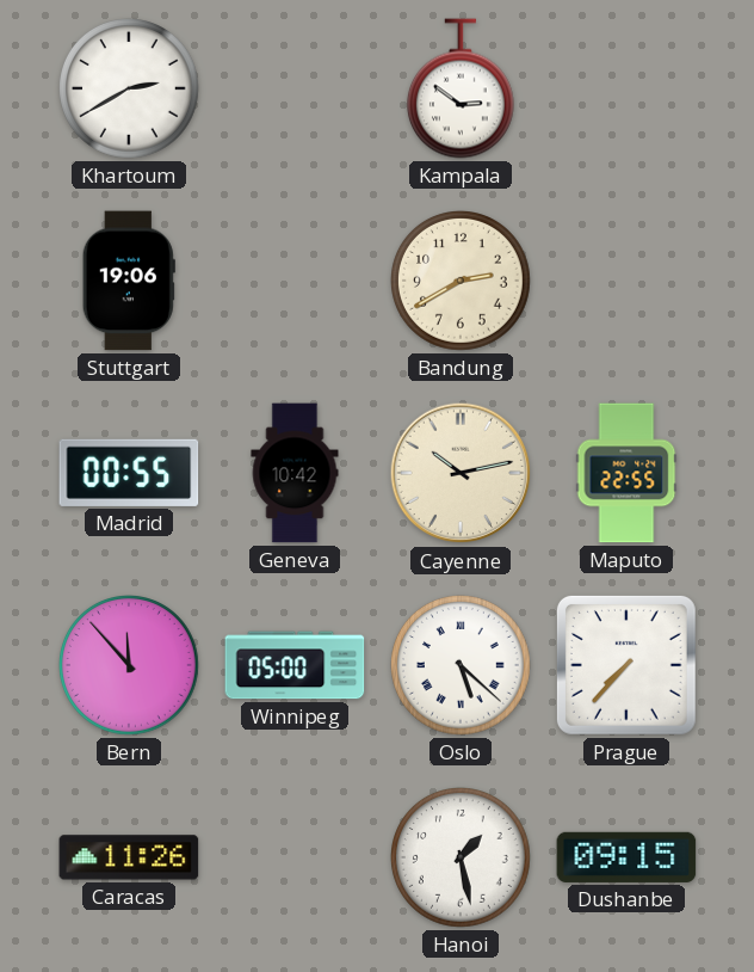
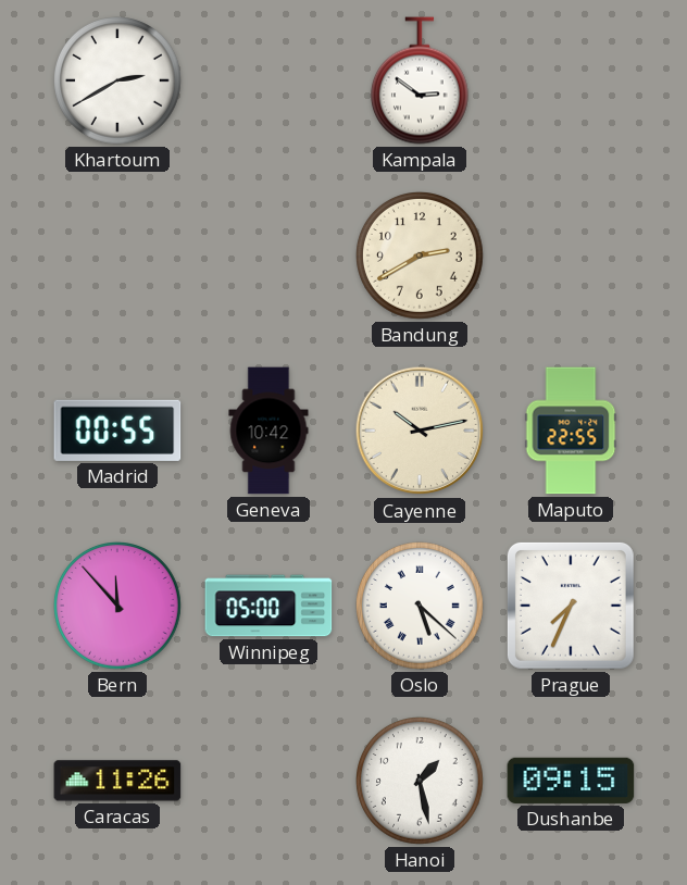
Stuttgart: 19:06 -> none (129, 281)
Prague: 7:37 -> 7:34 (571, 606)
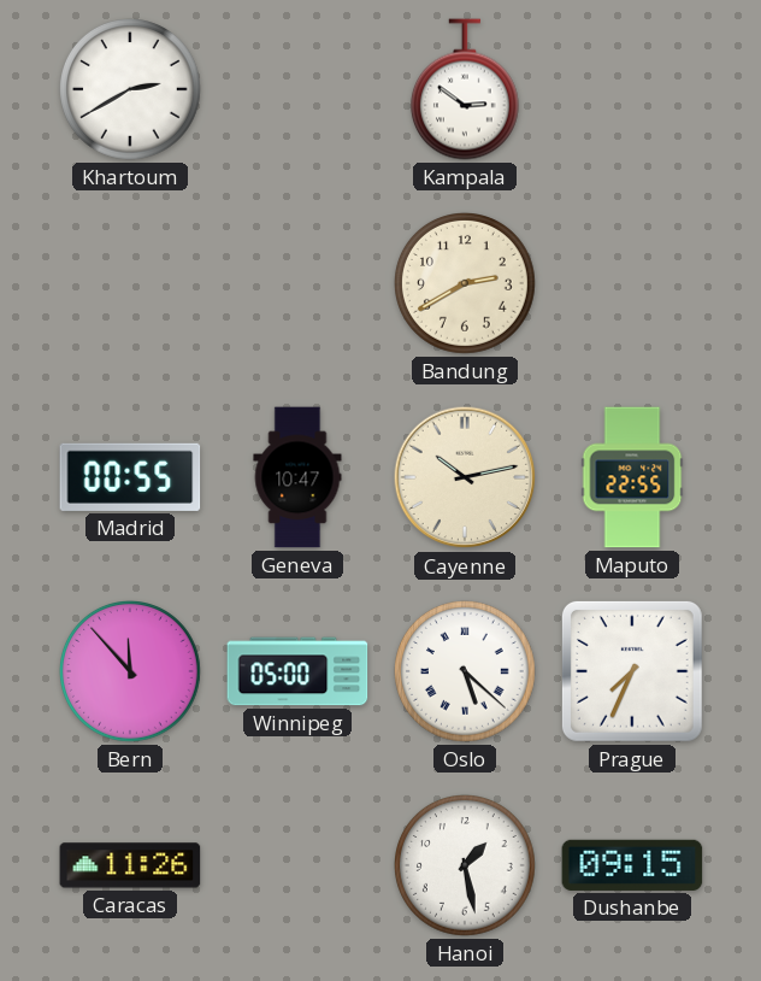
Geneva: 10:42 -> 10:47 (297, 477)
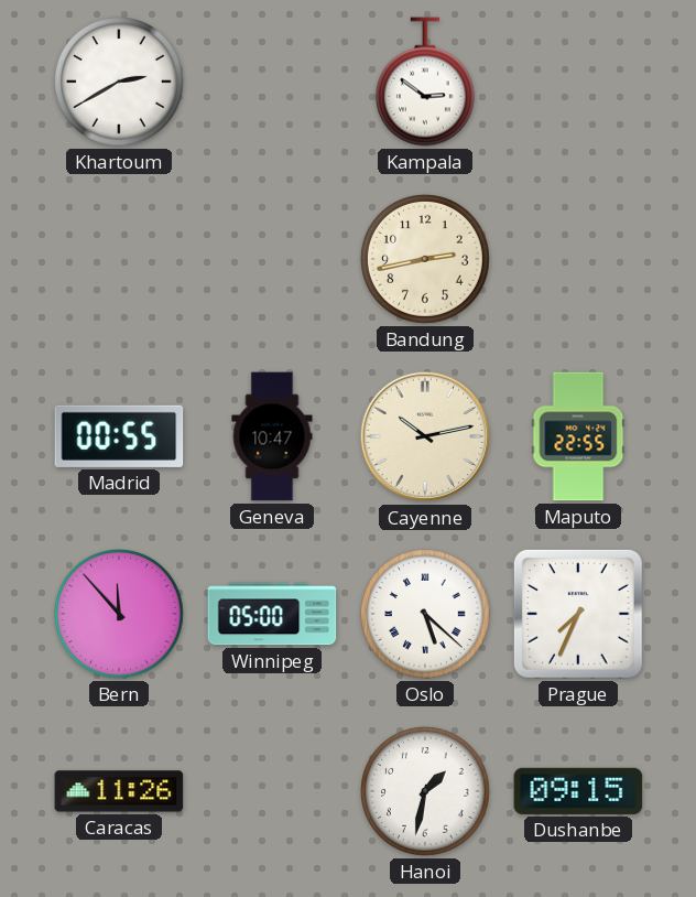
Bandung: 2:40 -> 2:43 (426, 260)
Hanoi: 1:28 -> 1:32 (426, 792)
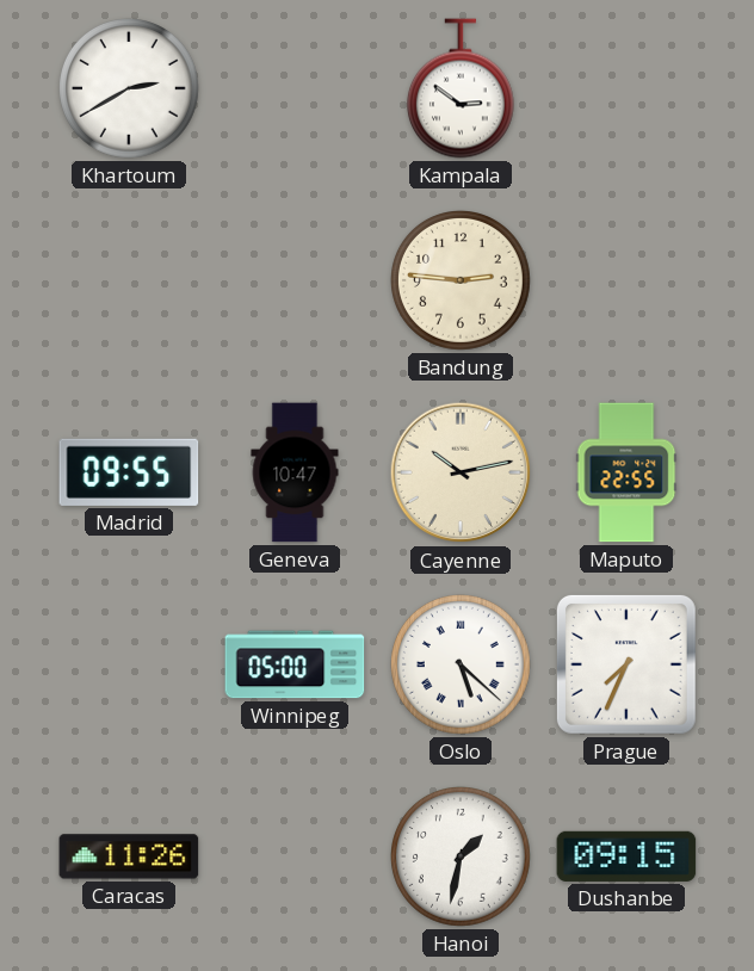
Bandung: 2:43 -> 2:46 (462, 282)
Madrid: 00:55 -> 09:55 (129, 472)
Bern: 11:53 -> none (120, 615)
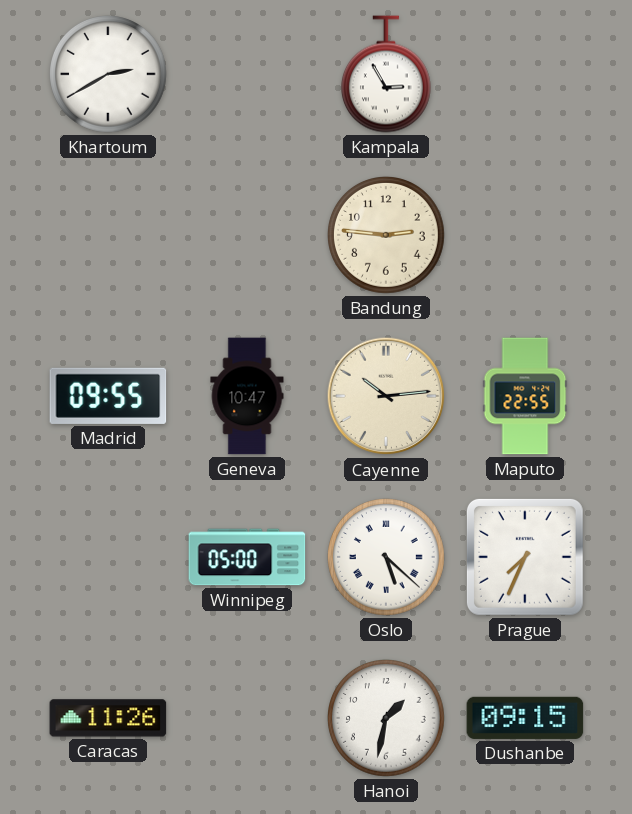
Kampala: 2:51 -> 2:55 (386, 74)
Cayenne: 10:13 -> 10:14 (386, 396)
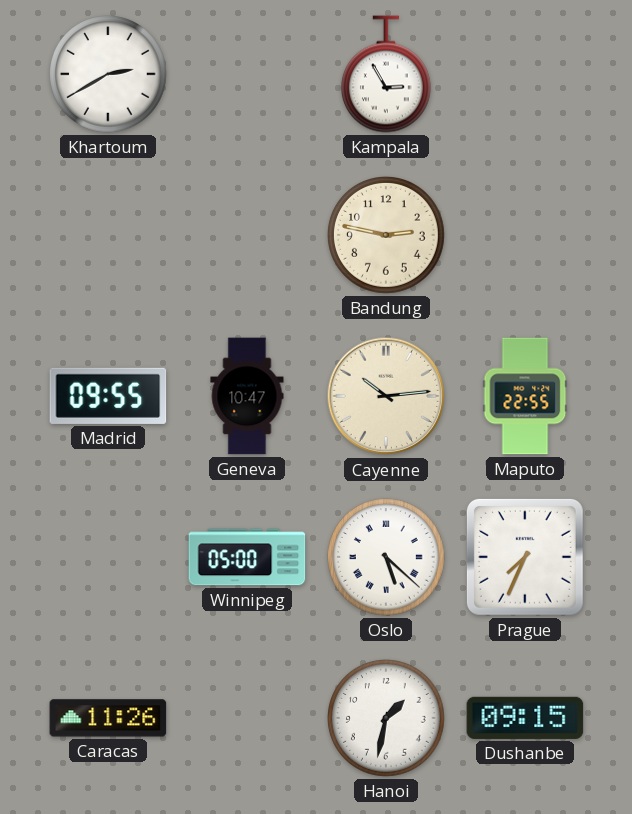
Bandung: 2:46 -> 2:47 (387, 236)
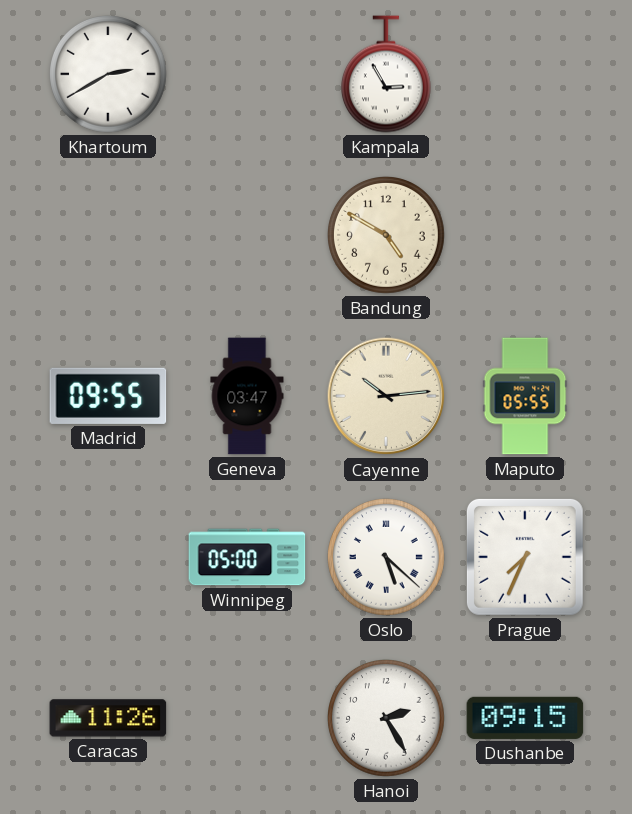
Bandung: 2:47 -> 4:50 (387, 236)
Geneva: 10:47 -> 03:47 (247, 396)
Maputo: 22:55 -> 05:55 (525, 396)
Hanoi: 1:32 -> 2:25 (387, 719)
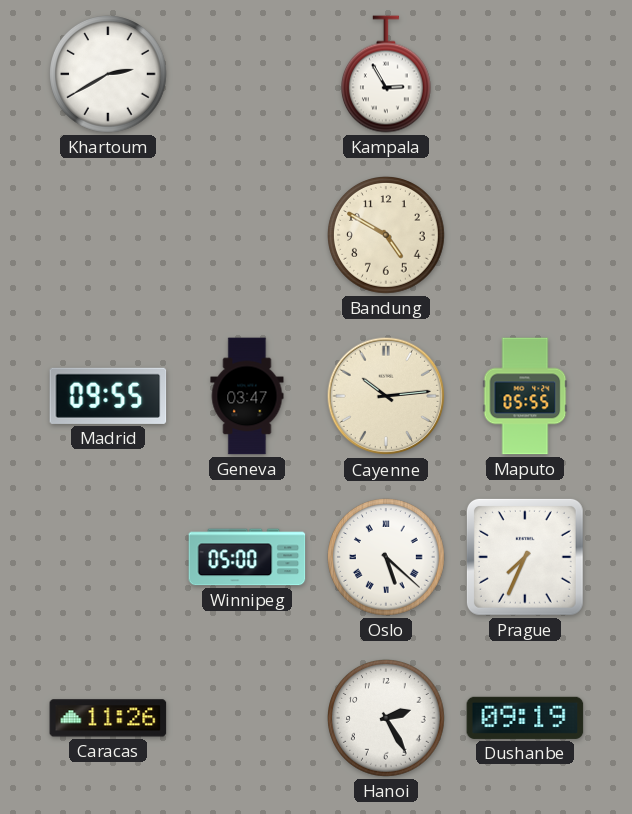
Dushanbe: 09:15 -> 09:19 (525, 718)
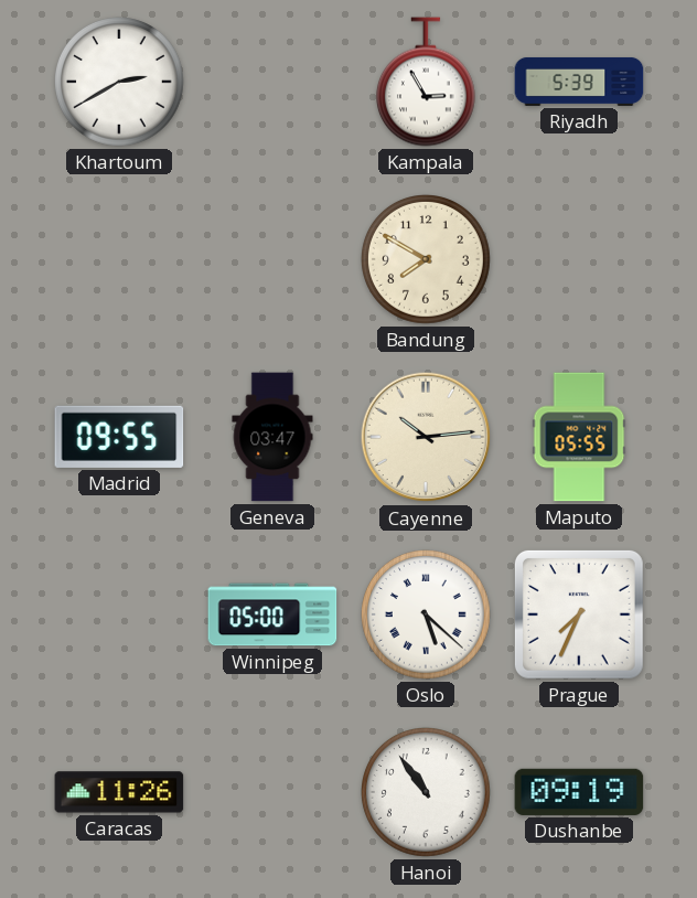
Riyadh: none -> 5:39 (579, 82)
Bandung: 4:50 -> 7:50 (427, 260)
Hanoi: 2:25 -> 10:54 (427, 793)
